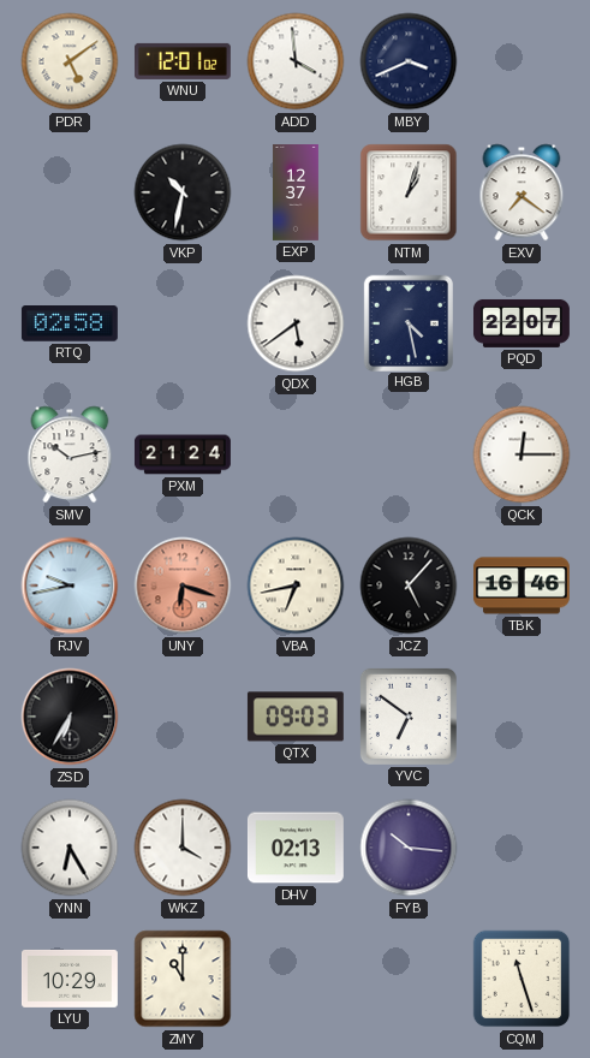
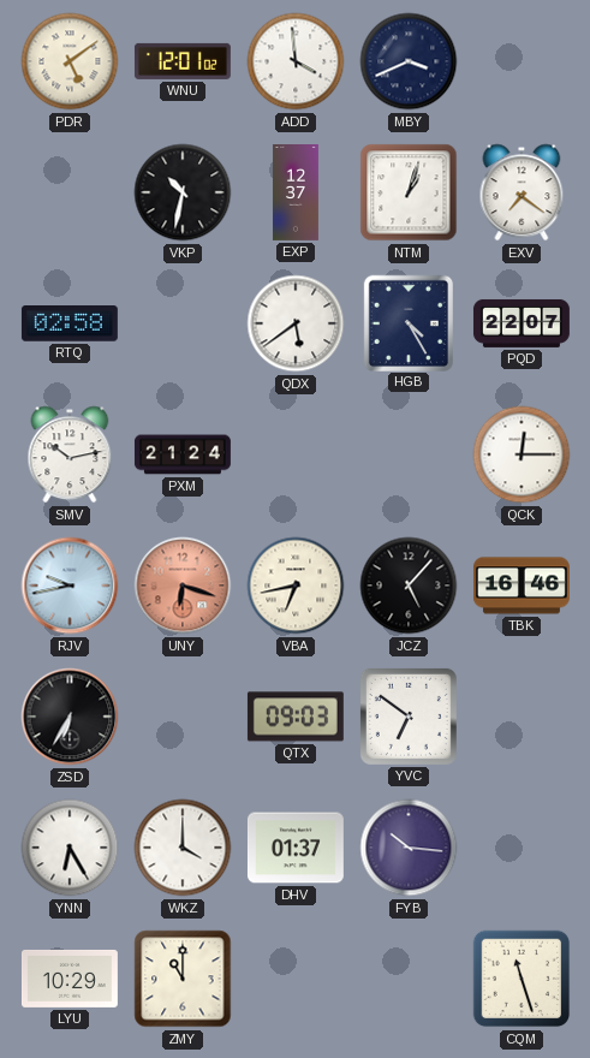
HGB: 4:28 -> 4:25 (407, 322)
DHV: 02:13 -> 01:37 (296, 848)
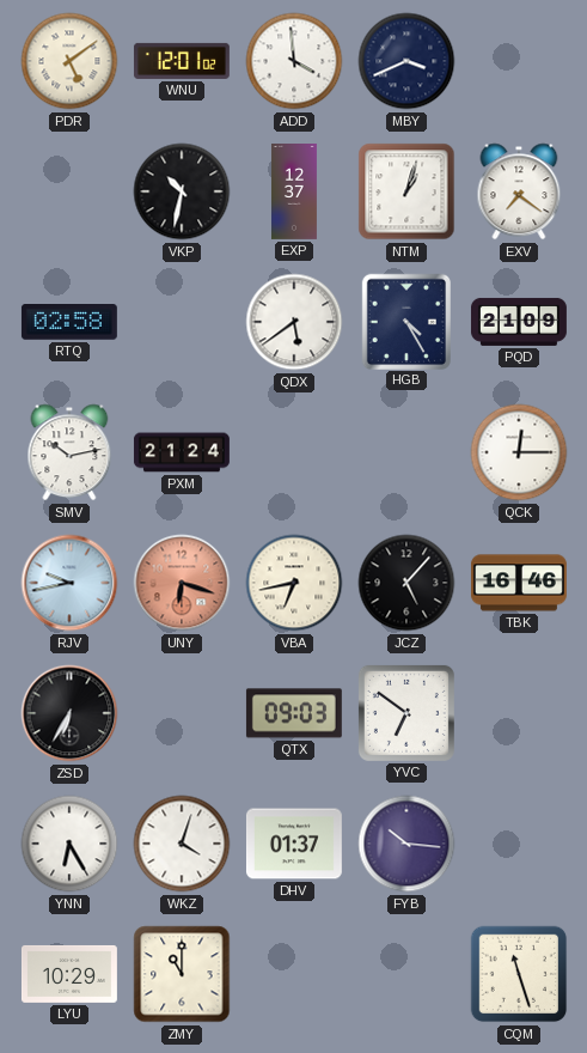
PQD: 22:07 -> 21:09 (519, 322)
WKZ: 4:00 -> 4:03 (182, 844)
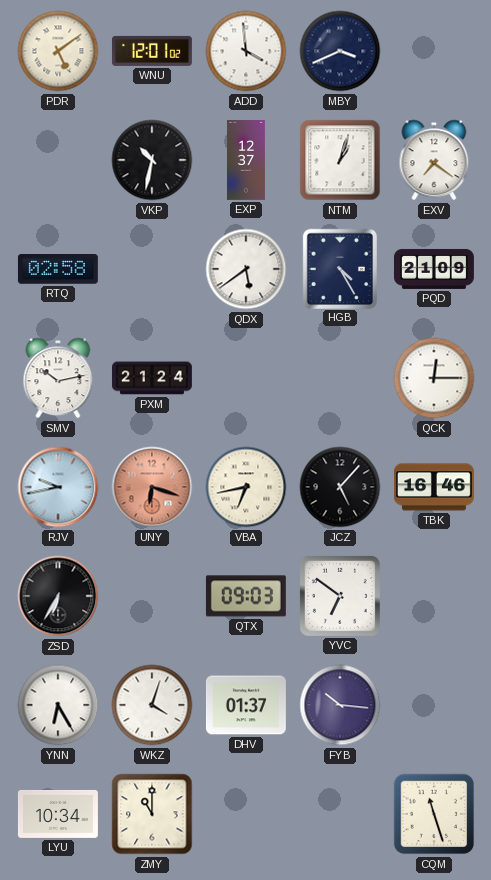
LYU: 10:29 -> 10:34 (58, 814)
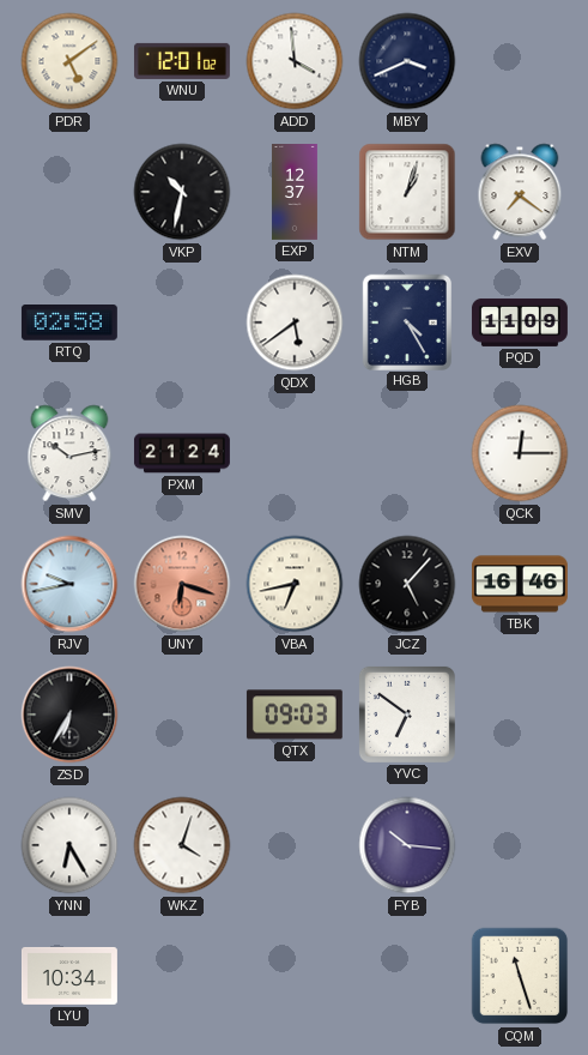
PQD: 21:09 -> 11:09 (520, 322)
DHV: 01:37 -> none (246, 705)
ZMY: 11:00 -> none (152, 814)
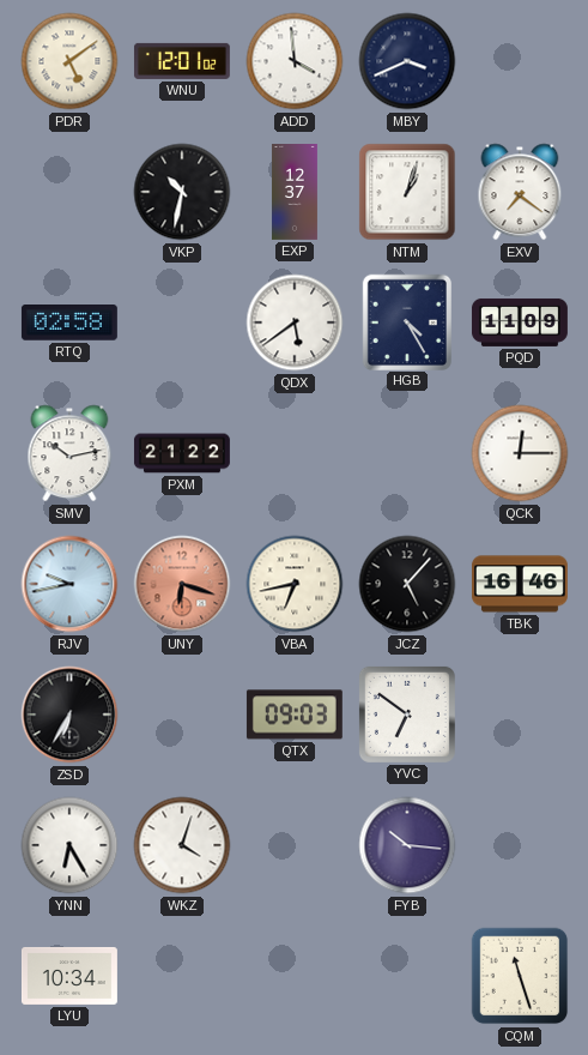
PXM: 21:24 -> 21:22 (182, 453)
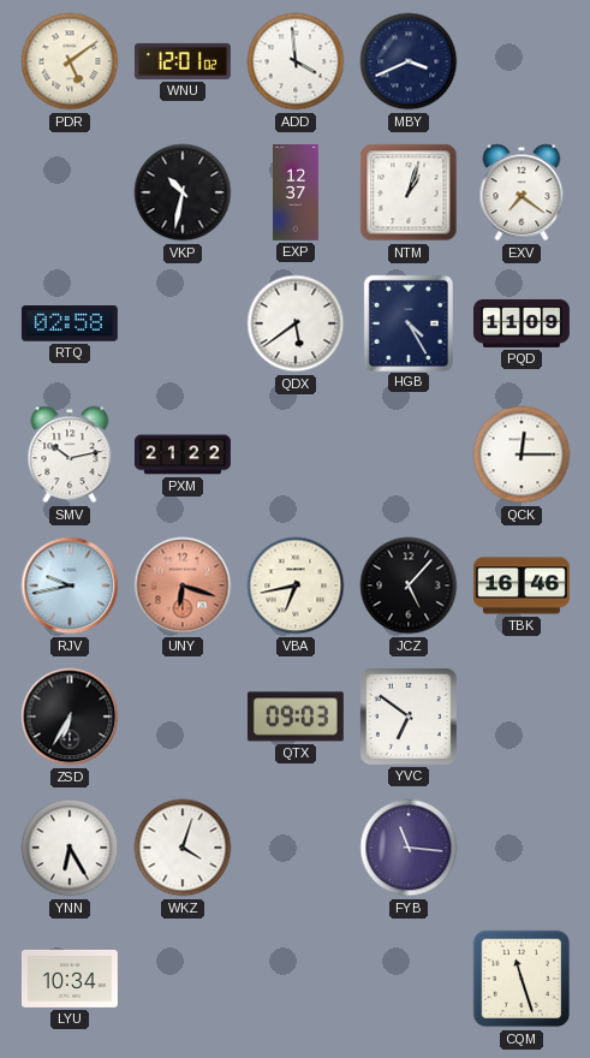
FYB: 10:16 -> 11:16 (409, 848)
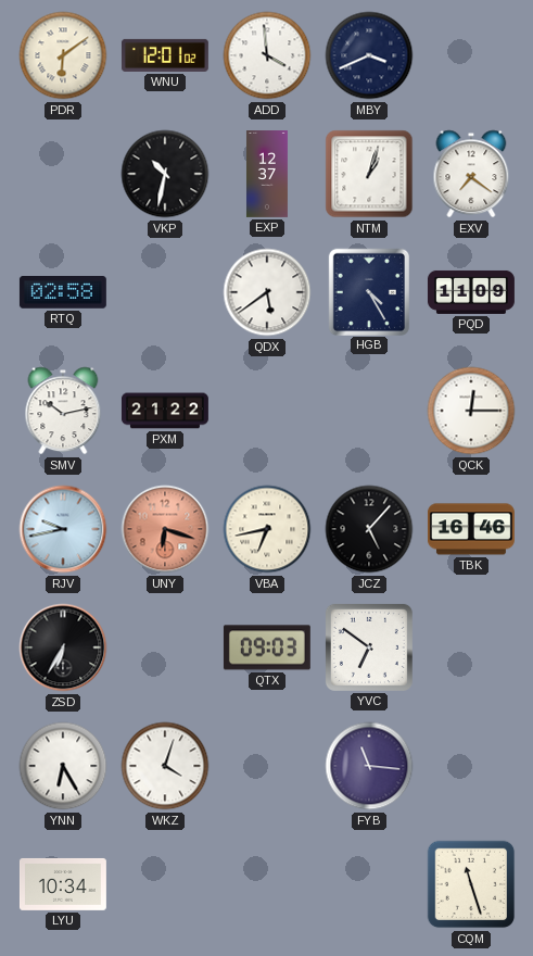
PDR: 5:09 -> 6:09 (63, 55)
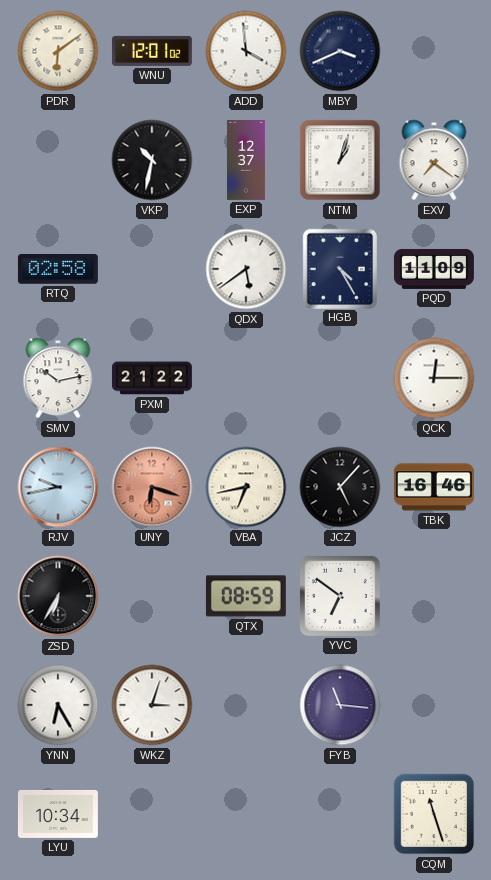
QTX: 09:03 -> 08:59 (246, 596)
WKZ: 4:03 -> 3:03 (152, 705)
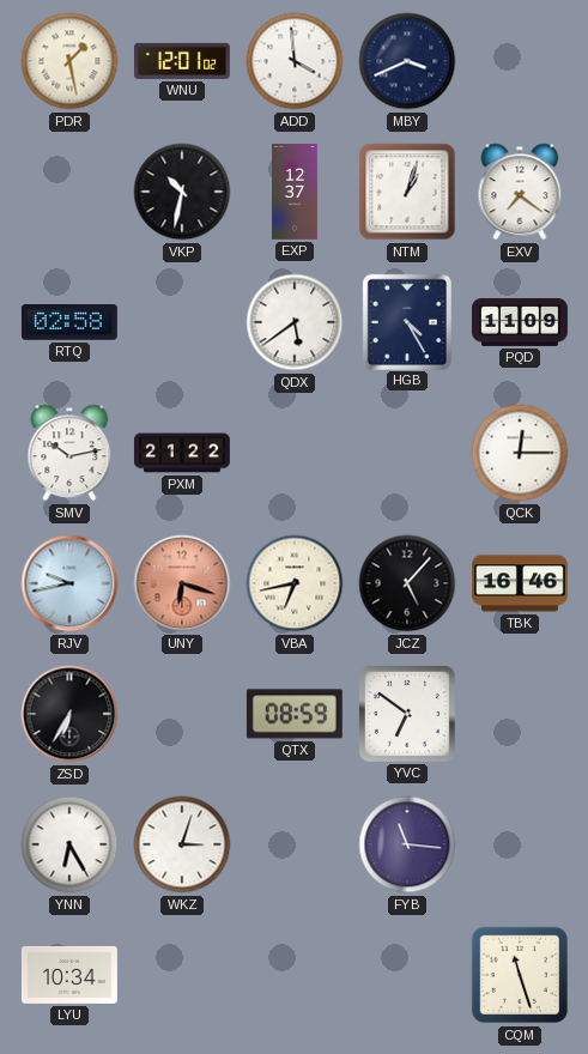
PDR: 6:09 -> 1:28 (69, 61)
